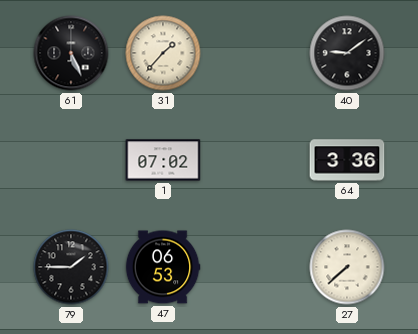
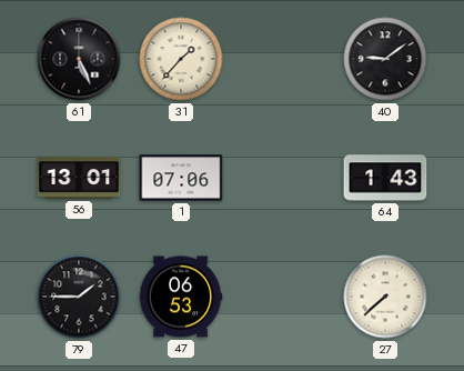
56: none -> 13:01 (79, 178)
1: 07:02 -> 07:06 (181, 178)
64: 3:36 -> 1:43 (385, 178)
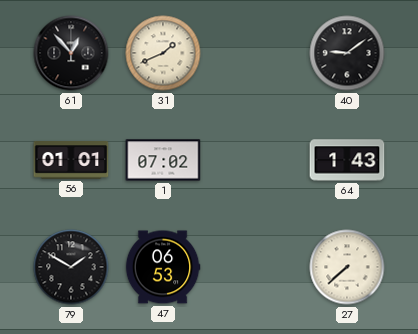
61: 5:26 -> 12:53 (71, 53)
31: 1:37 -> 1:41 (163, 53)
56: 13:01 -> 01:01 (71, 160)
1: 07:06 -> 07:02 (163, 160)
79: 1:45 -> 1:50 (71, 267)
